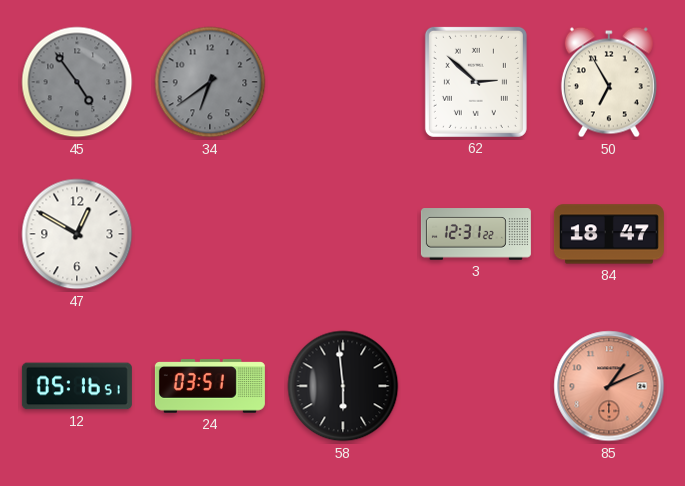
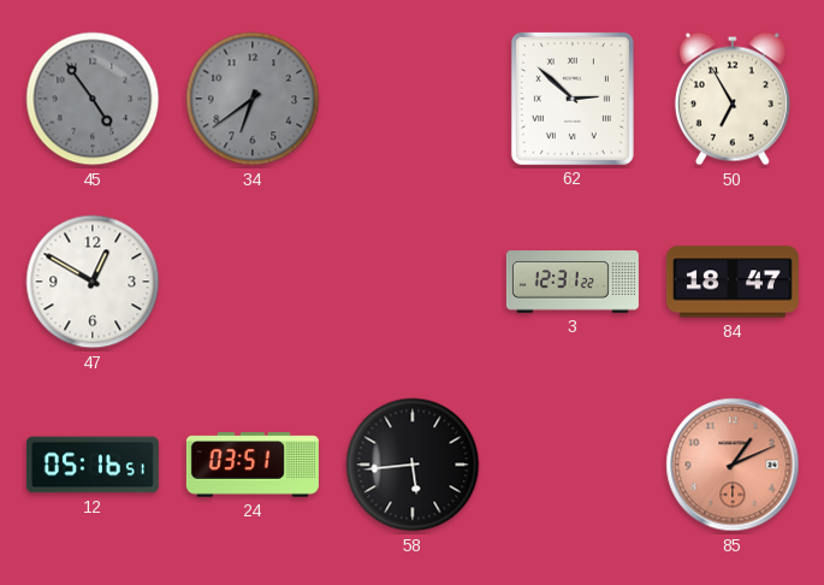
58: 5:59 -> 5:44 (413, 465)
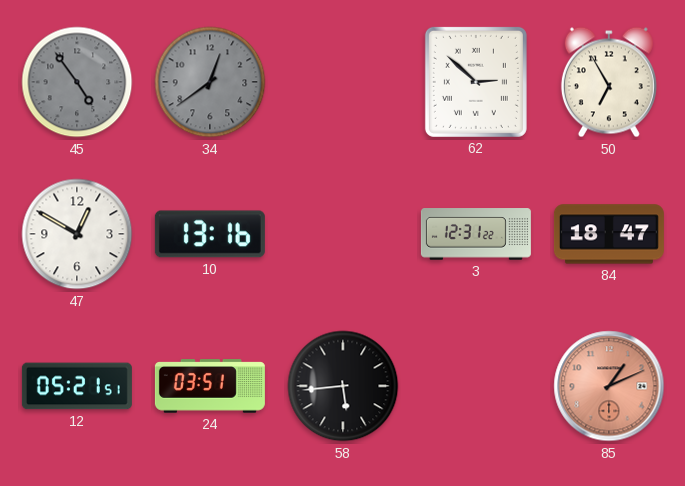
34: 6:39 -> 12:39 (210, 82)
10: none -> 13:16 (210, 234)
12: 05:16 -> 05:21 (77, 386)
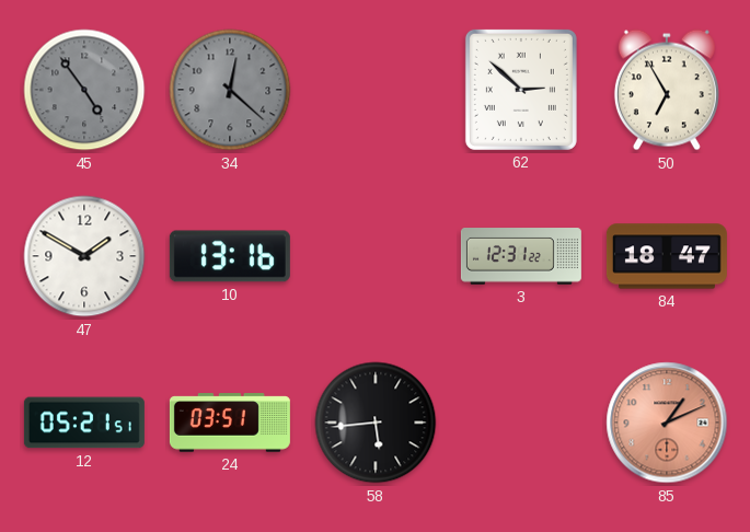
34: 12:39 -> 12:22 (230, 90)
47: 12:50 -> 1:50 (84, 256)
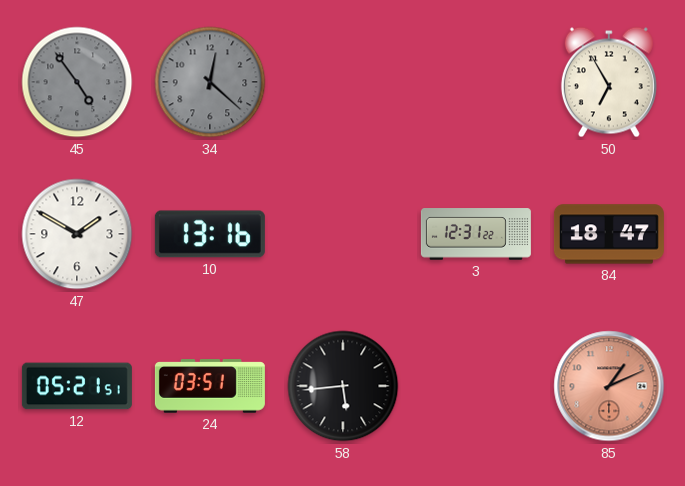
62: 2:52 -> none (521, 90)
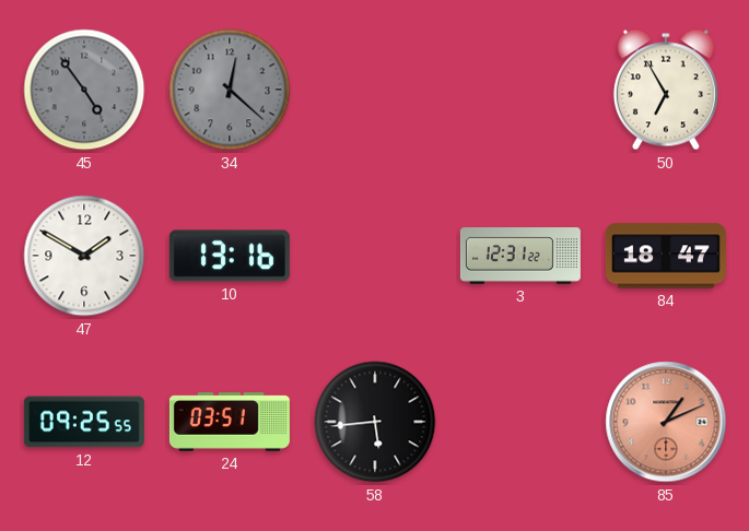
12: 05:21 -> 09:25 (84, 422)
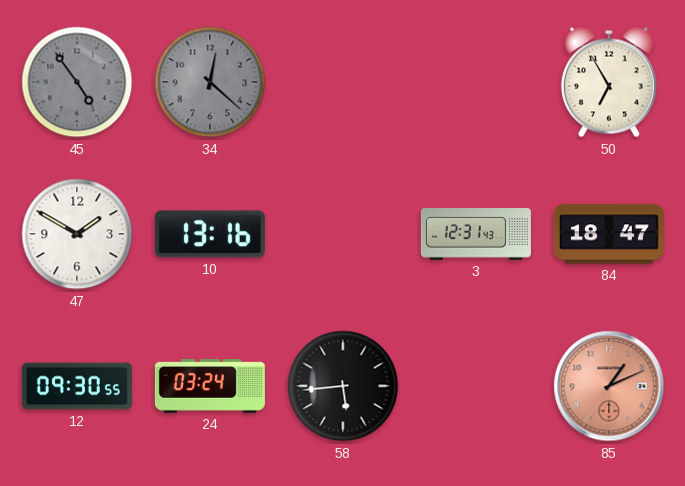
3: 12:31:22 -> 12:31:43 (476, 234)
12: 09:25 -> 09:30 (77, 386)
24: 03:51 -> 03:24 (210, 386)
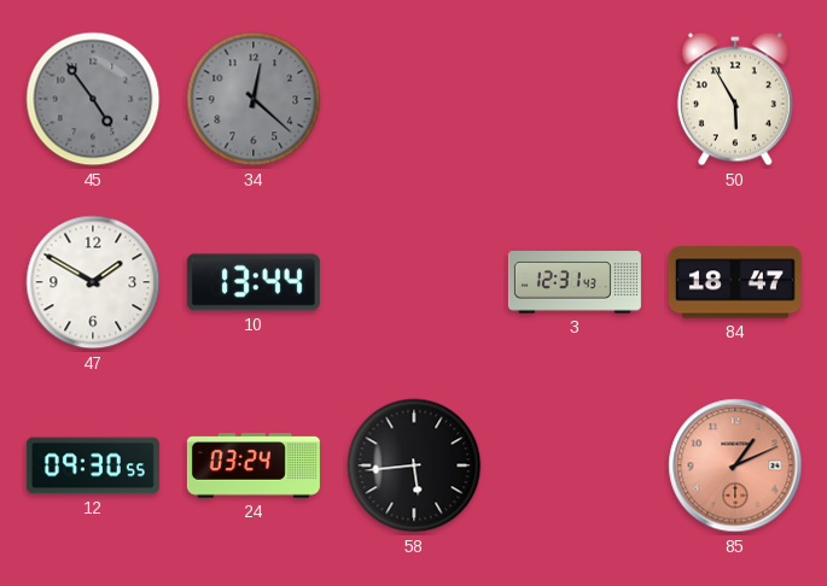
50: 6:55 -> 5:55 (735, 99)
10: 13:16 -> 13:44 (254, 282)
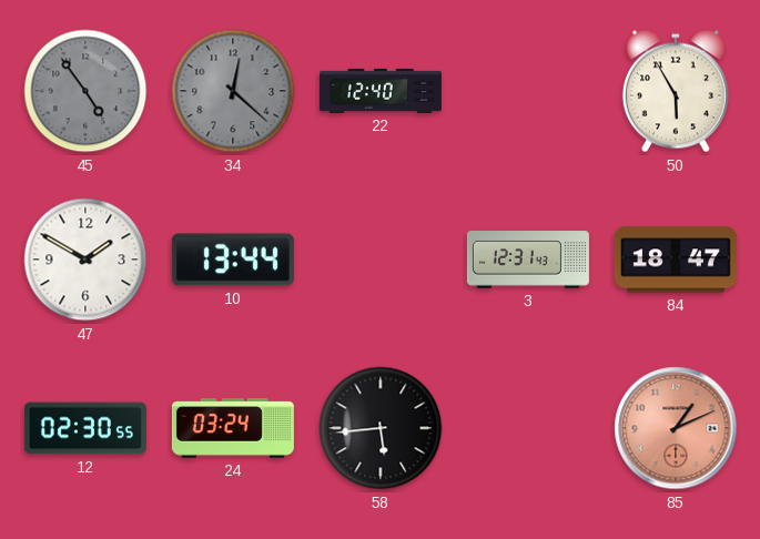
22: none -> 12:40 (381, 91)
12: 09:30 -> 02:30 (85, 428)
